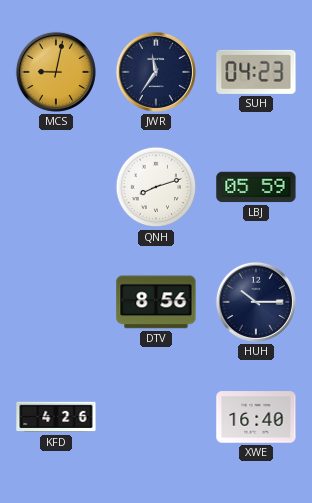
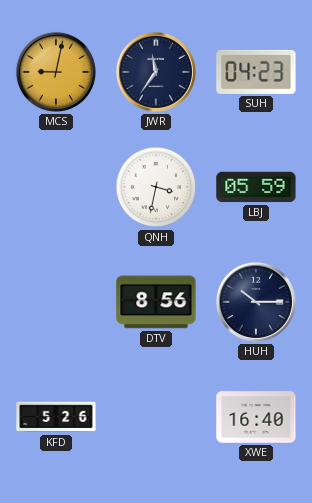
QNH: 8:12 -> 3:32 (156, 187)
KFD: 4:26 -> 5:26 (56, 417)
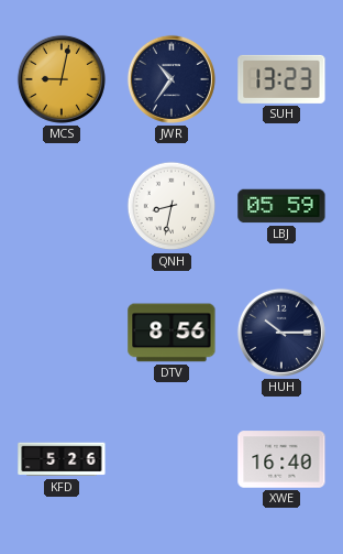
JWR: 11:36 -> 10:36 (171, 79)
SUH: 04:23 -> 13:23 (281, 79)
QNH: 3:32 -> 8:32 (171, 206)
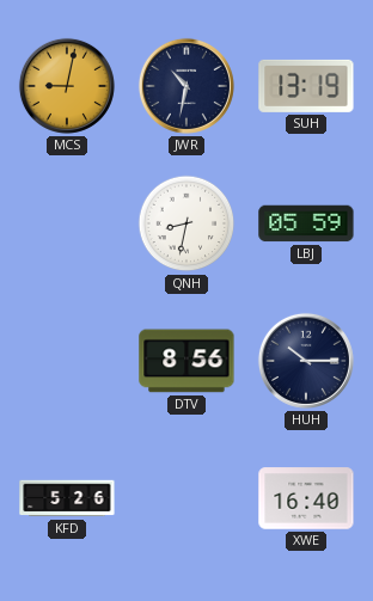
JWR: 10:36 -> 10:32 (186, 86)
SUH: 13:23 -> 13:19 (306, 86)
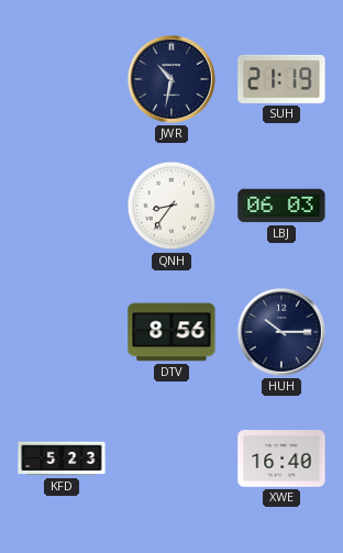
MCS: 9:02 -> none (67, 86)
SUH: 13:19 -> 21:19 (281, 79)
QNH: 8:32 -> 8:36 (171, 206)
LBJ: 05:59 -> 06:03 (281, 206)
KFD: 5:26 -> 5:23 (62, 458)
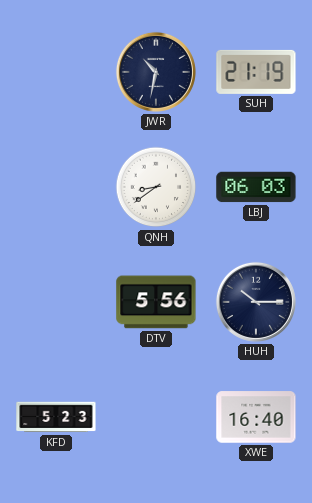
QNH: 8:36 -> 8:39 (156, 187)
DTV: 8:56 -> 5:56 (156, 302)
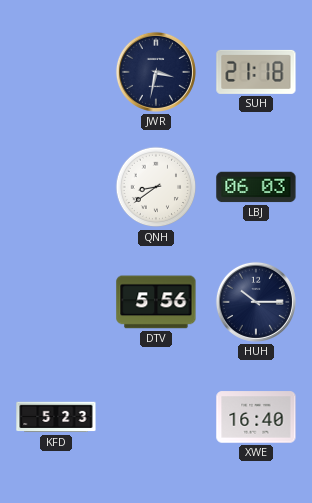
JWR: 10:32 -> 3:32 (156, 72)
SUH: 21:19 -> 21:18 (256, 72)
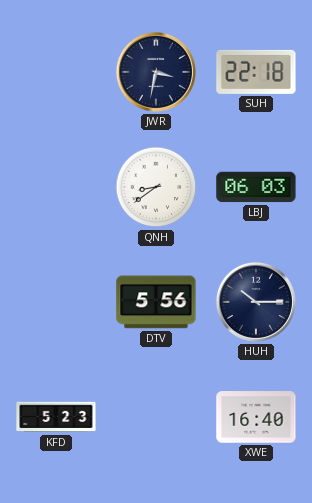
SUH: 21:18 -> 22:18 (256, 72)
